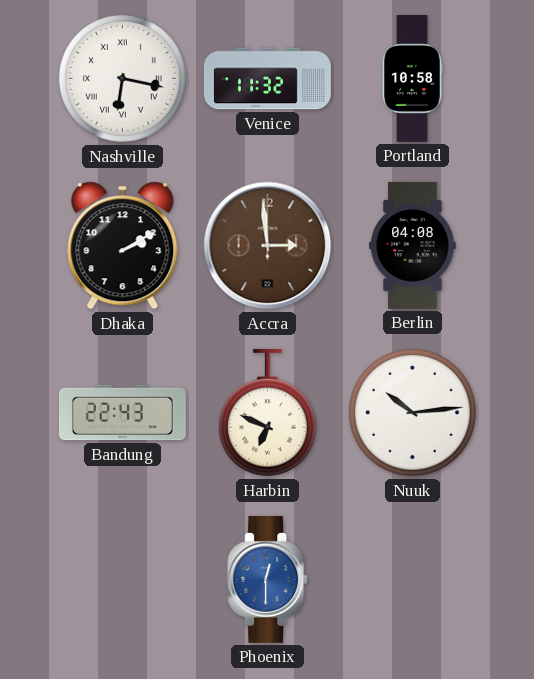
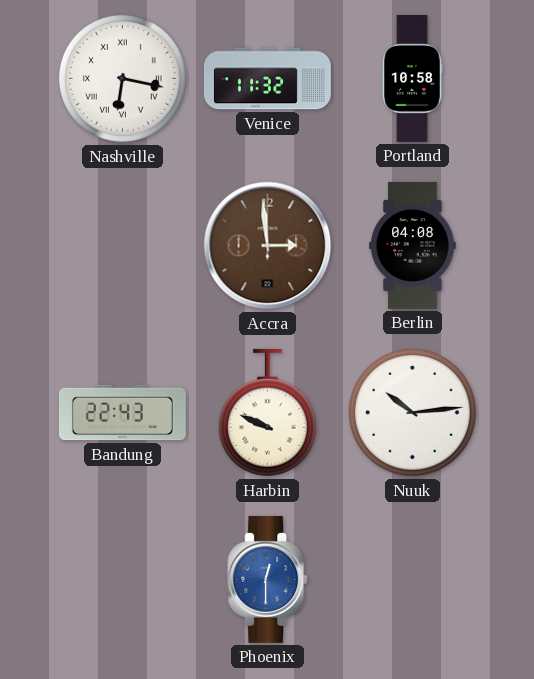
Dhaka: 2:10 -> none (123, 246)
Harbin: 6:49 -> 9:49 (267, 413)
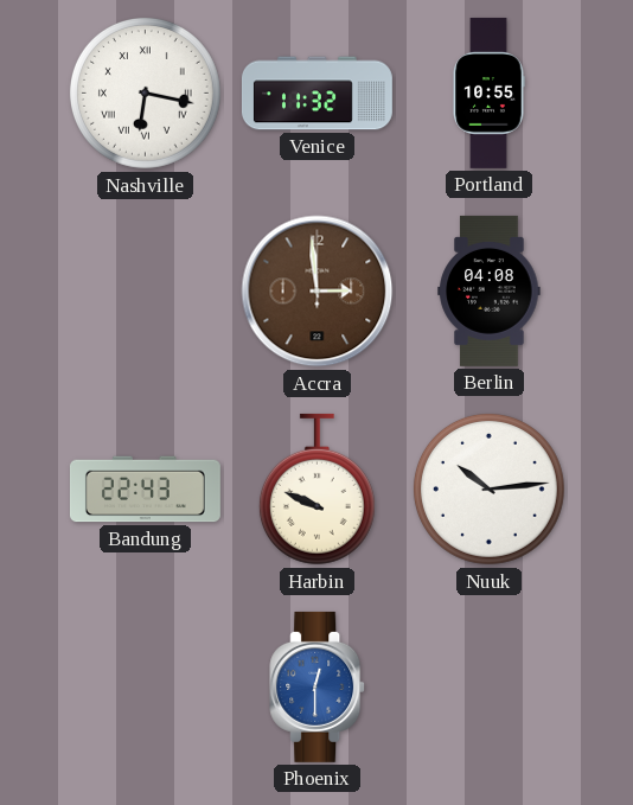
Portland: 10:58 -> 10:55 (488, 92)
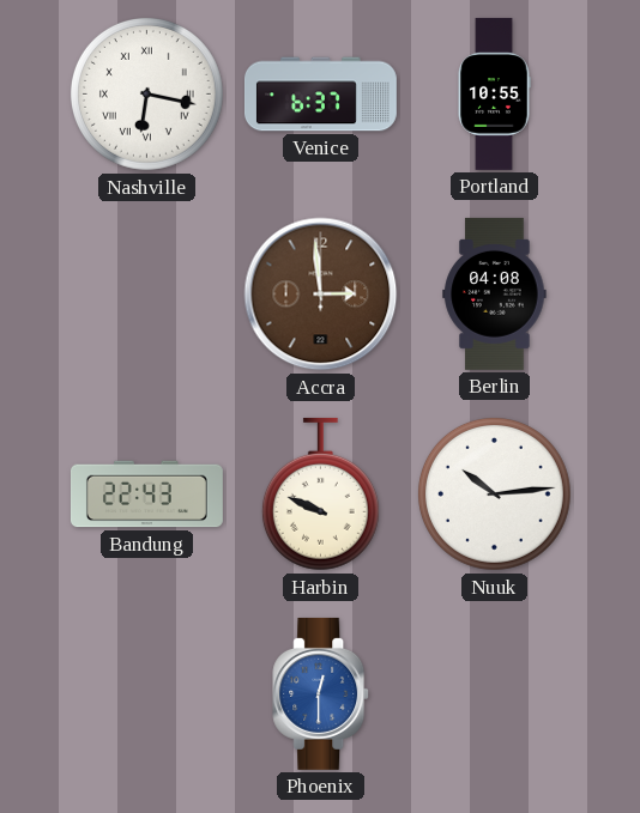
Venice: 11:32 -> 6:37 (320, 95)
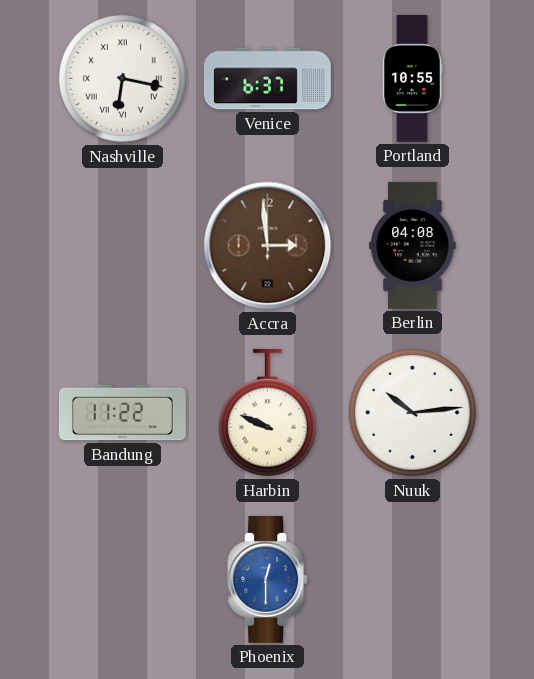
Bandung: 22:43 -> 11:22 (122, 413)
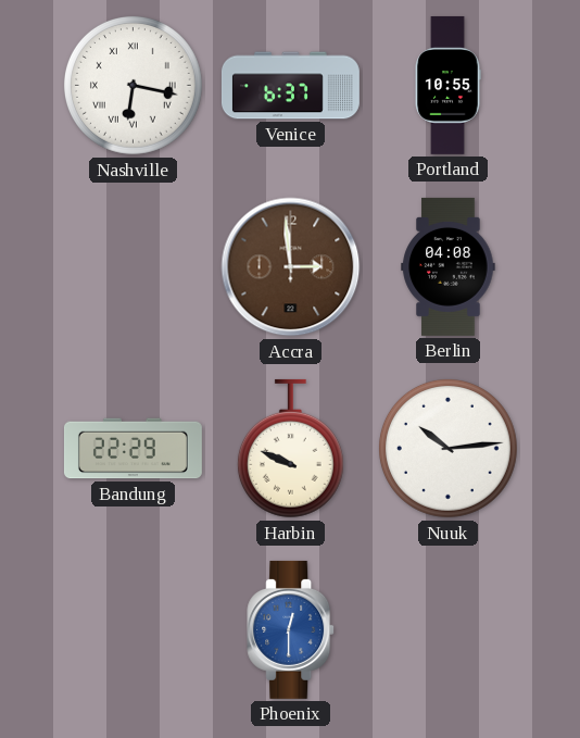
Bandung: 11:22 -> 22:29 (133, 449)
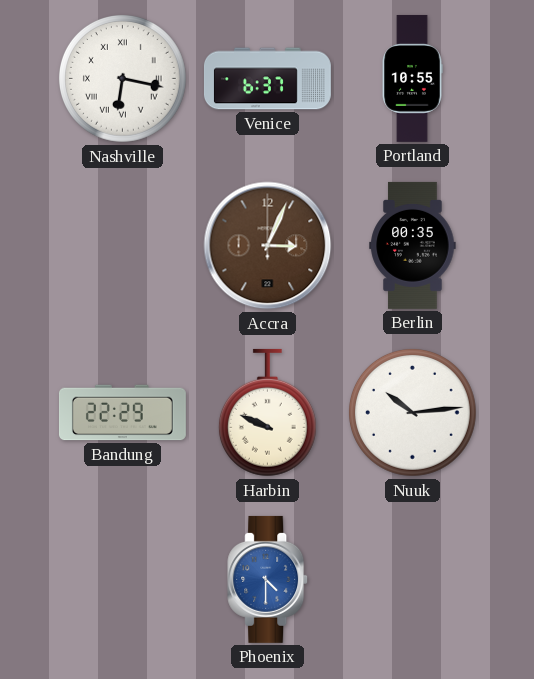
Accra: 2:59 -> 3:04 (268, 246)
Berlin: 04:08 -> 00:35 (413, 245)
Phoenix: 12:30 -> 4:30 (268, 579)
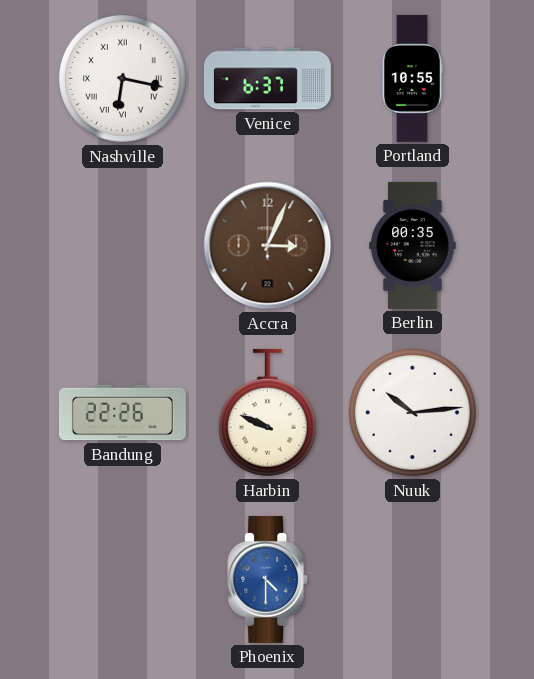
Bandung: 22:29 -> 22:26 (122, 413)
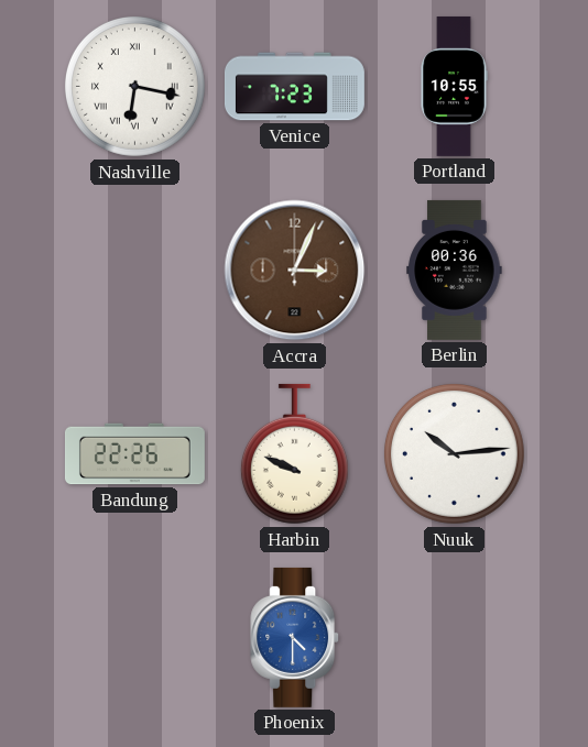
Venice: 6:37 -> 7:23 (294, 87)
Berlin: 00:35 -> 00:36 (455, 270)
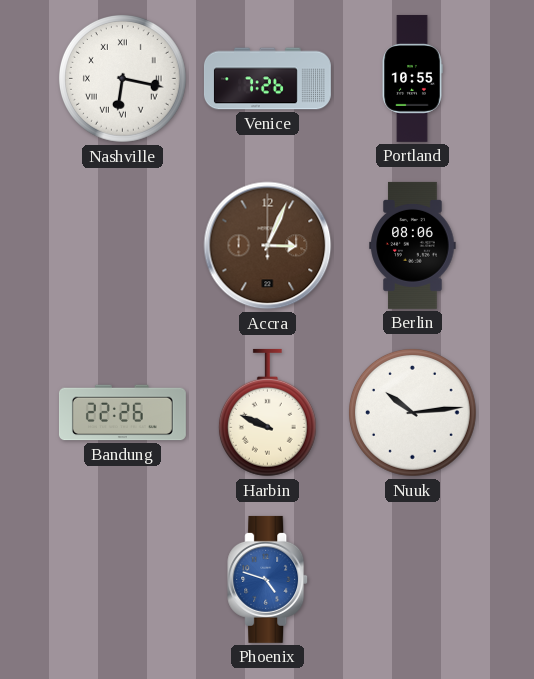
Venice: 7:23 -> 7:26 (267, 79)
Berlin: 00:36 -> 08:06 (413, 245)
Phoenix: 4:30 -> 4:48 (268, 579)
